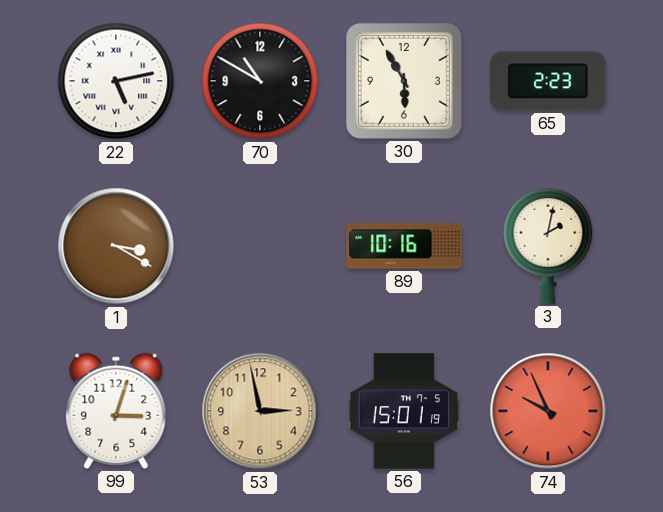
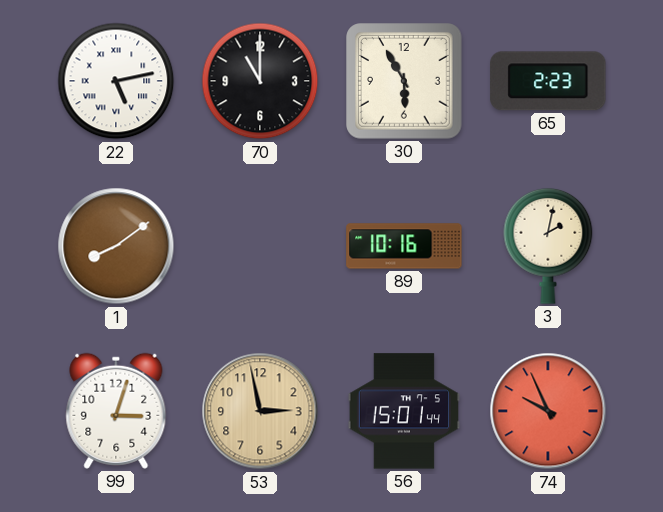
70: 10:50 -> 11:00 (260, 81)
1: 3:20 -> 8:09 (116, 246)
56: 15:01:19 -> 15:01:44 (403, 411)
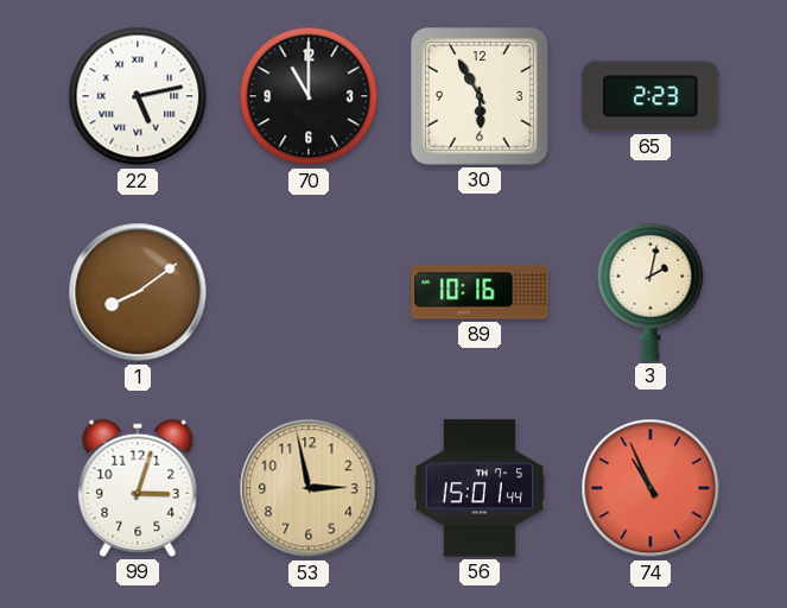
74: 9:56 -> 10:56 (650, 488)
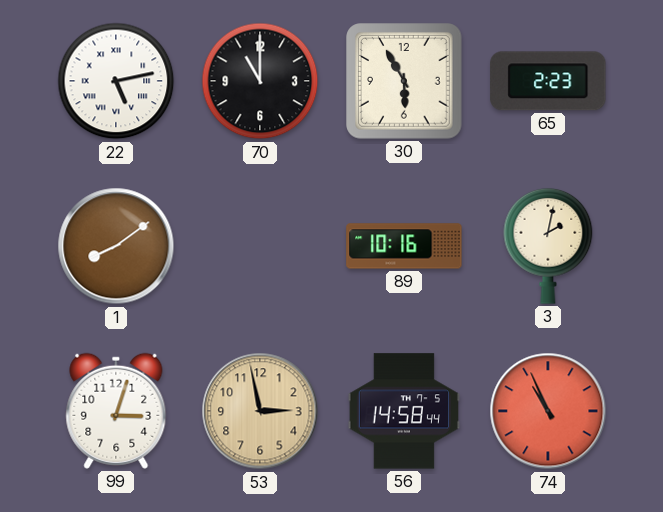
56: 15:01 -> 14:58 (403, 411)
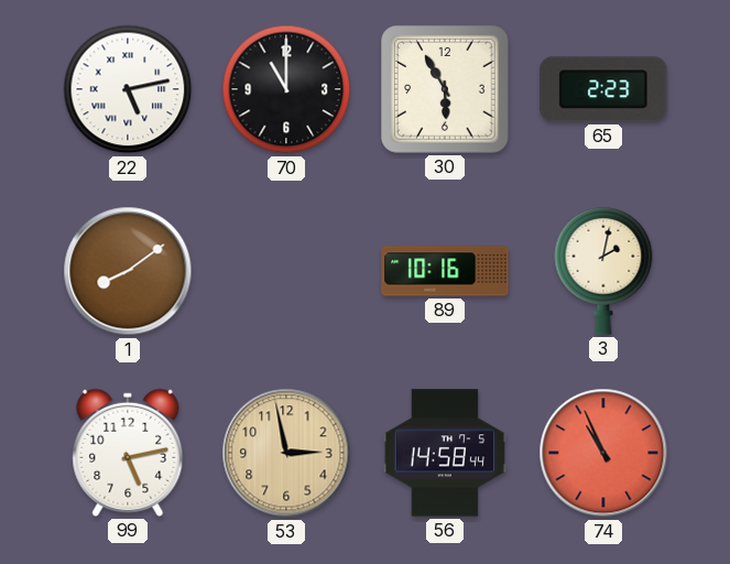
99: 3:03 -> 5:13 (128, 453)
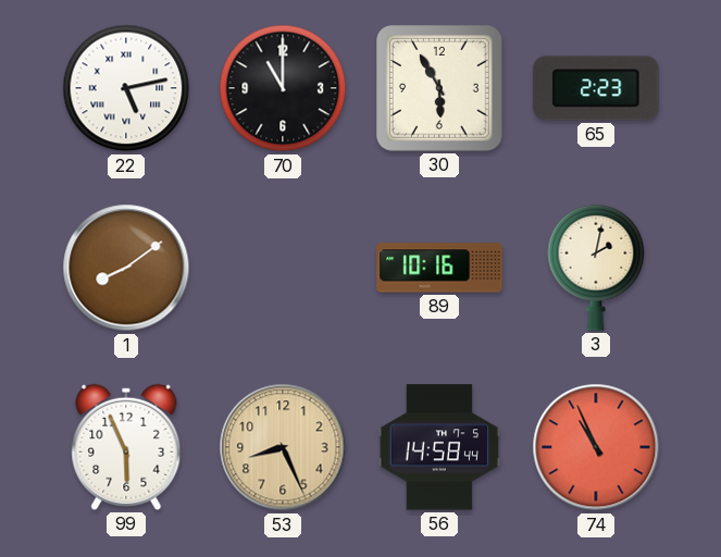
99: 5:13 -> 5:56 (126, 447)
53: 2:58 -> 8:26 (283, 447)
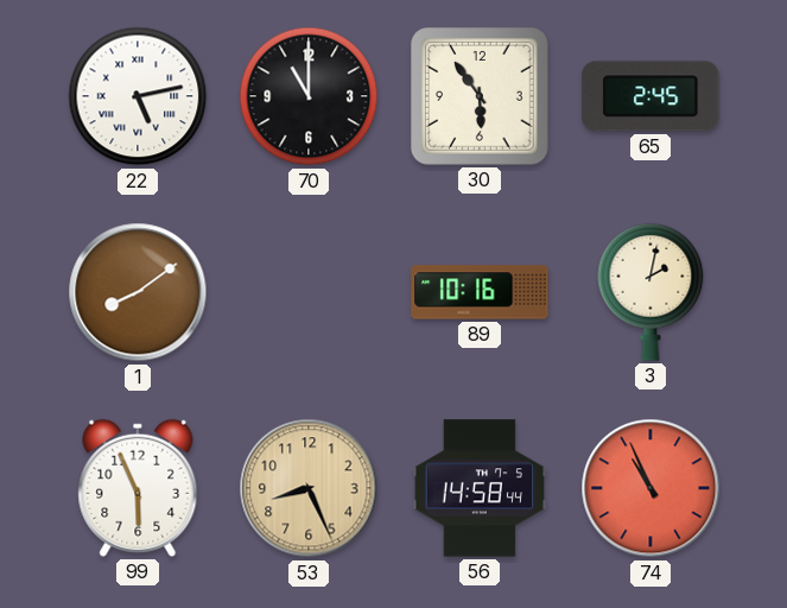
30: 5:55 -> 5:54 (480, 96)
65: 2:23 -> 2:45 (650, 96)
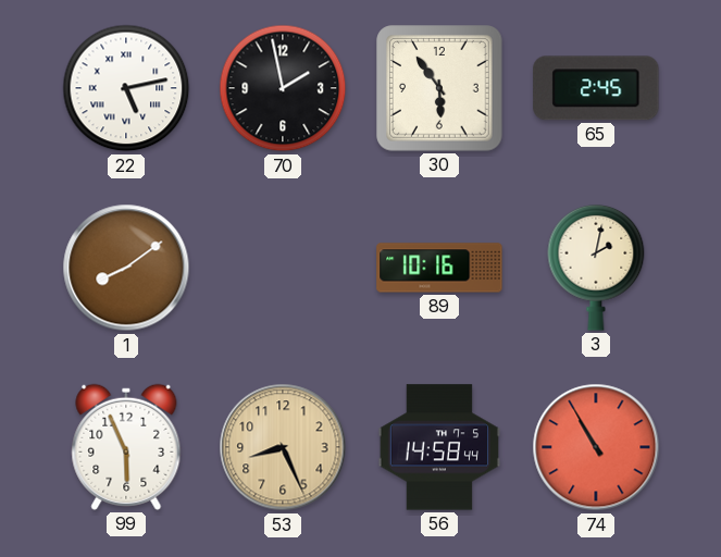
70: 11:00 -> 1:58 (283, 88)
74: 10:56 -> 10:55 (596, 447)
